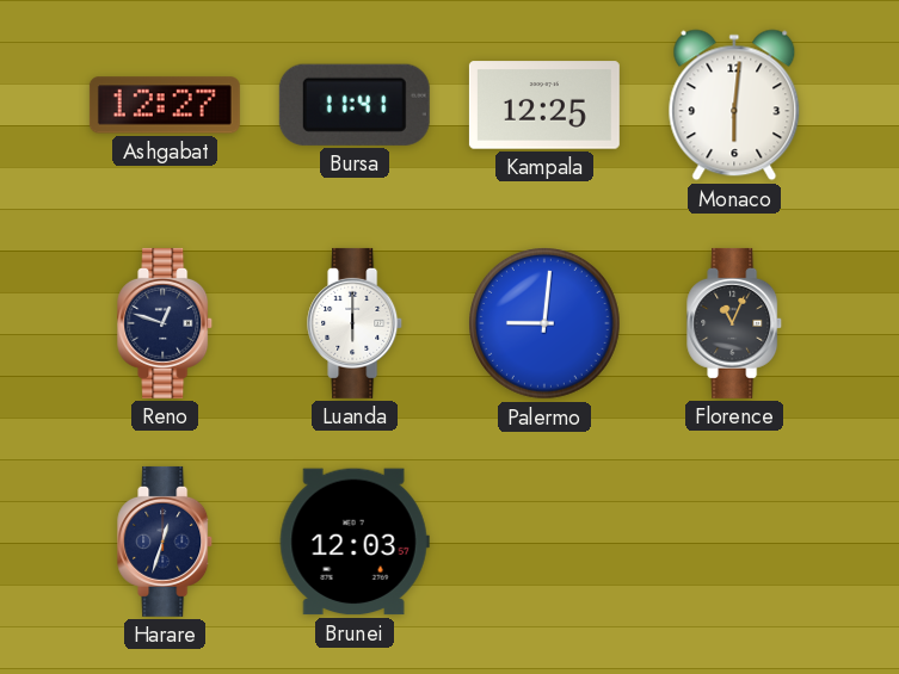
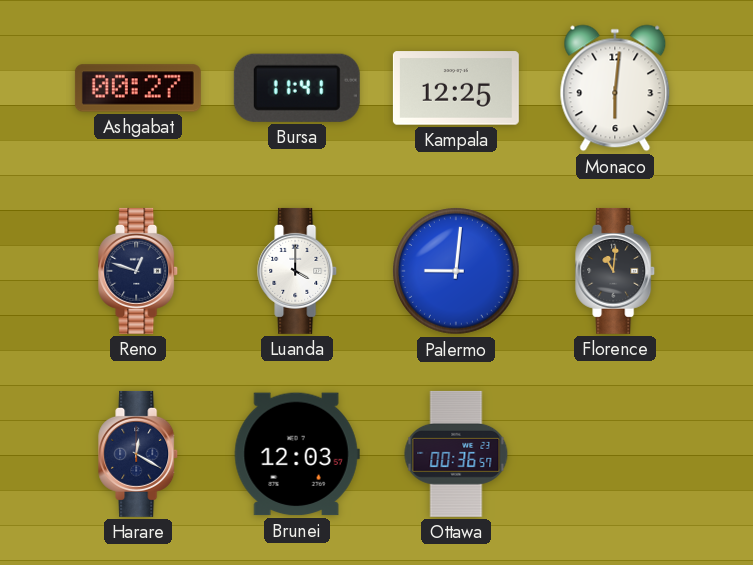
Ashgabat: 12:27 -> 00:27 (138, 88)
Luanda: 6:00 -> 4:00 (298, 271)
Florence: 11:04 -> 11:01 (616, 271)
Harare: 12:33 -> 12:20 (139, 454)
Ottawa: none -> 00:36 (456, 454)
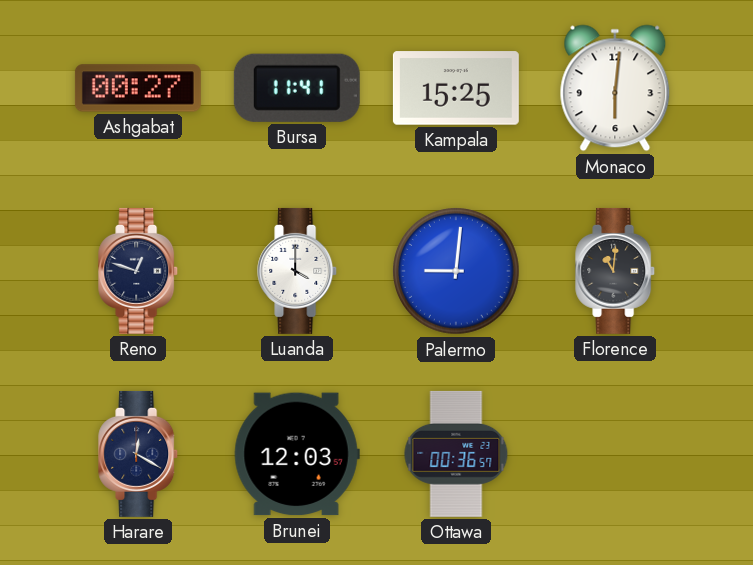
Kampala: 12:25 -> 15:25 (456, 88)
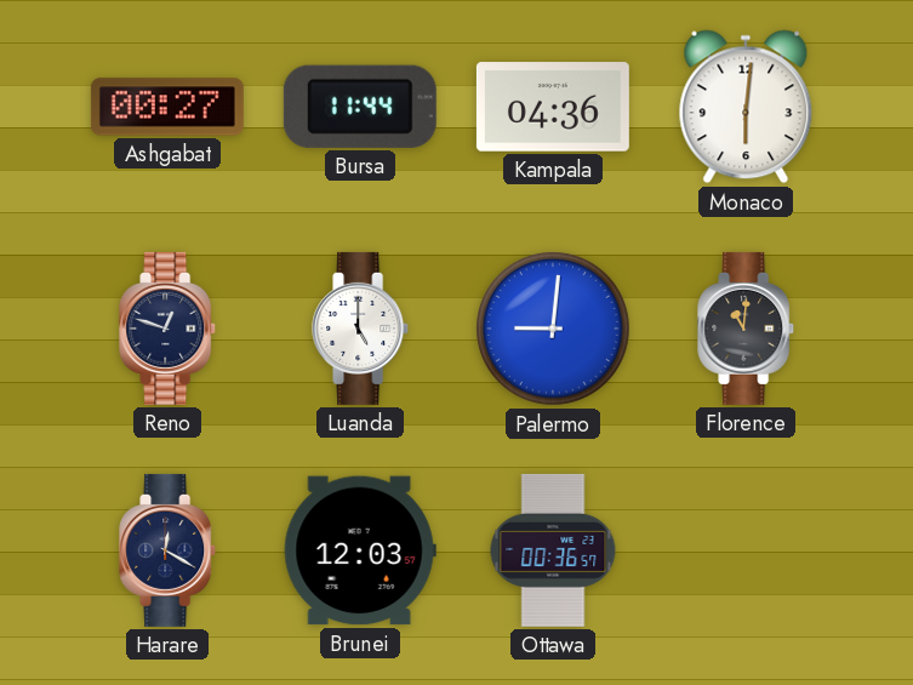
Bursa: 11:41 -> 11:44 (360, 107)
Kampala: 15:25 -> 04:36 (553, 107)
Luanda: 4:00 -> 5:00 (361, 329)
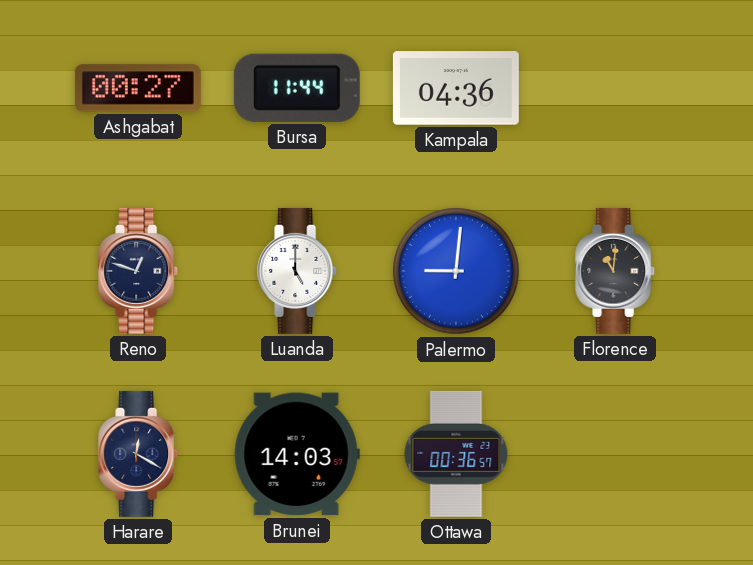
Monaco: 6:01 -> none (746, 107)
Brunei: 12:03 -> 14:03 (297, 454)
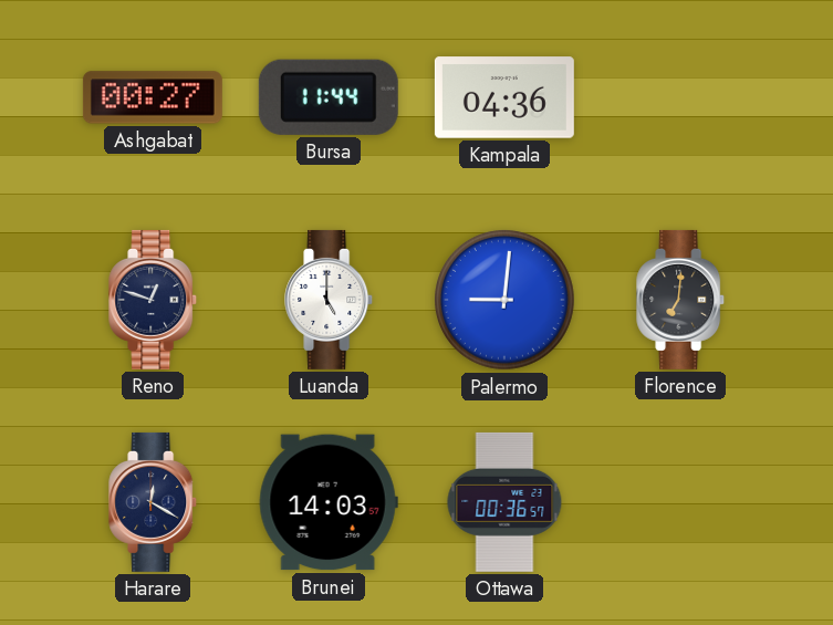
Florence: 11:01 -> 7:01 (681, 300)
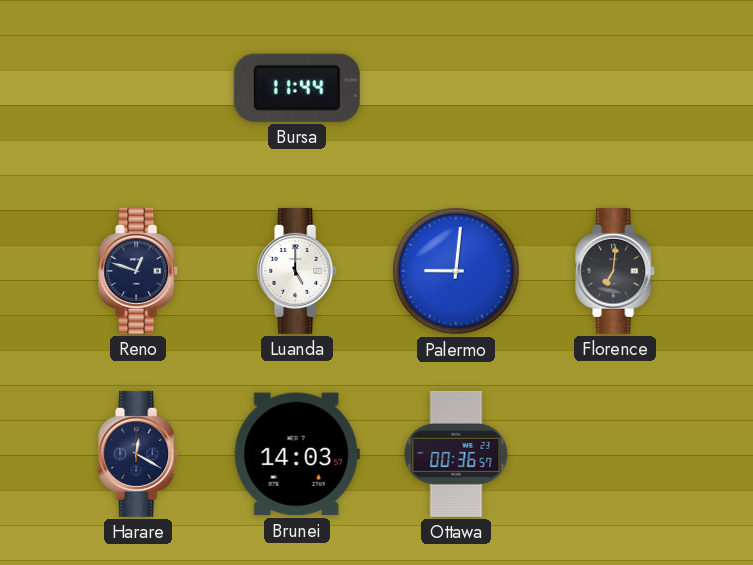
Ashgabat: 00:27 -> none (153, 97)
Kampala: 04:36 -> none (504, 97)
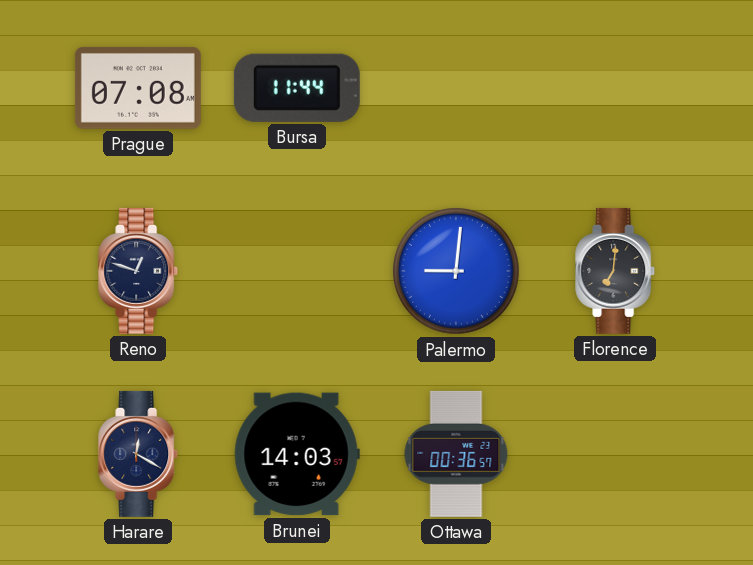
Prague: none -> 07:08 (138, 88)
Luanda: 5:00 -> none (298, 271)
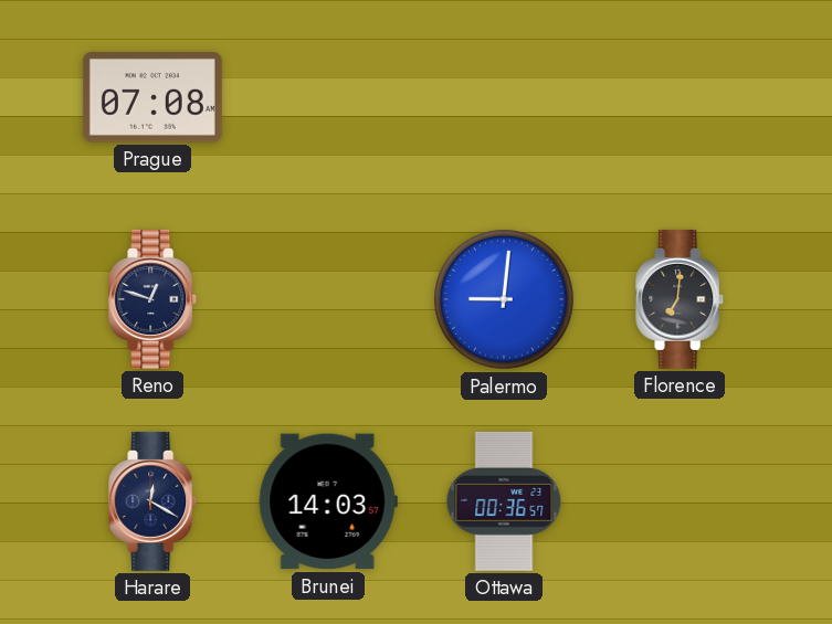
Bursa: 11:44 -> none (297, 88)
